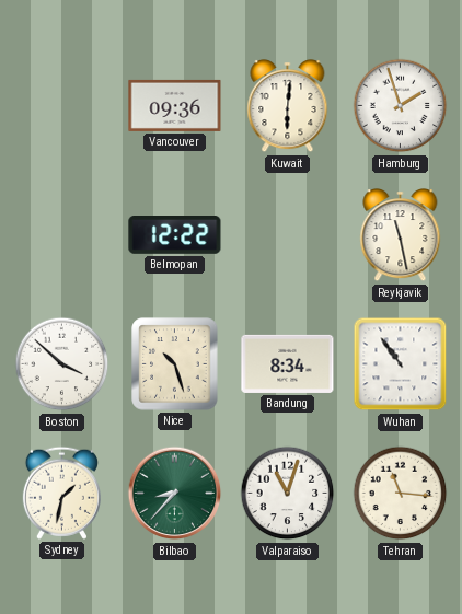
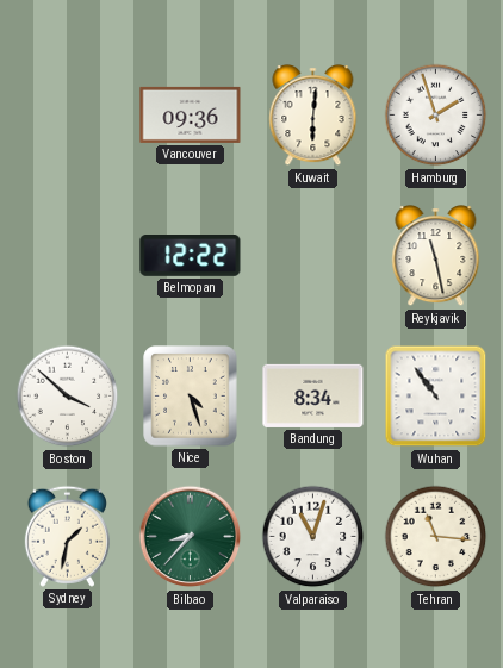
Nice: 10:27 -> 4:27 (191, 397)
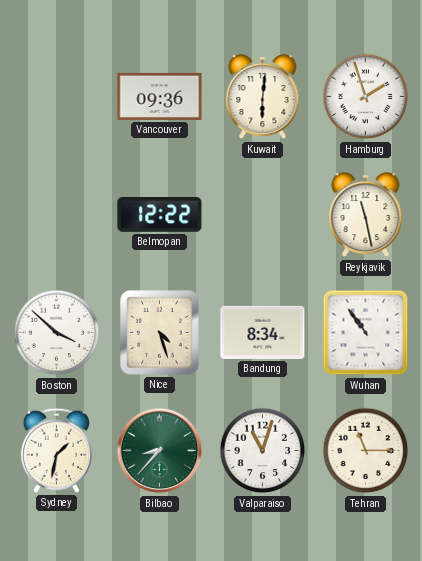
Tehran: 11:16 -> 11:15 (366, 451)
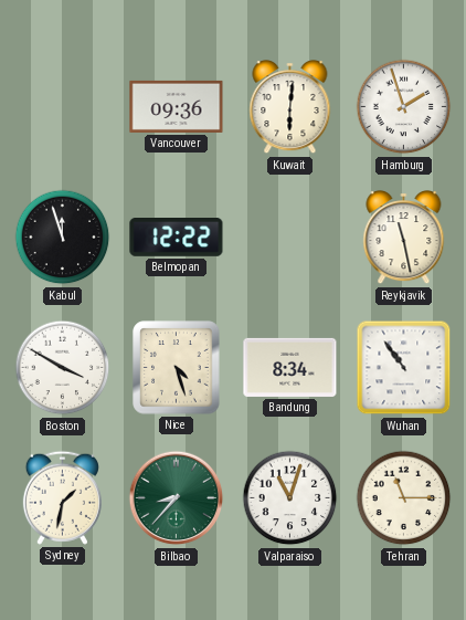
Kabul: none -> 11:57 (63, 238)
Boston: 3:52 -> 3:50 (63, 368)
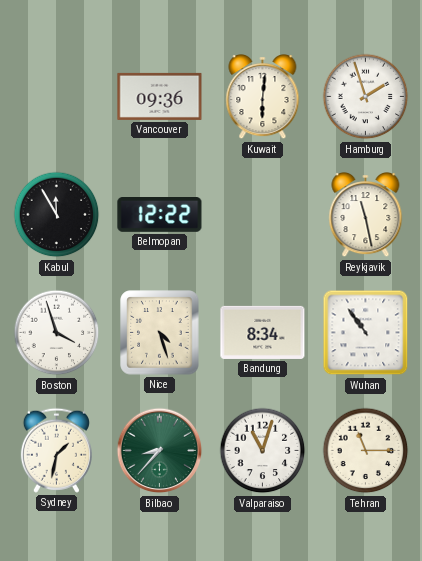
Kabul: 11:57 -> 11:55 (57, 215)
Boston: 3:50 -> 3:57 (57, 333)
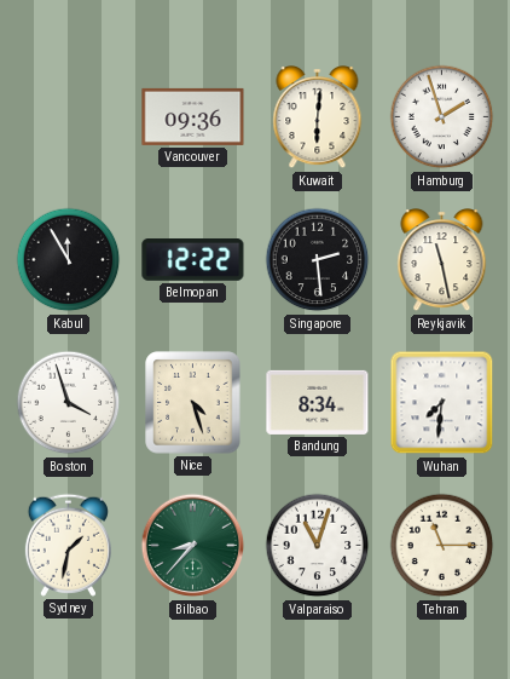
Singapore: none -> 2:29 (318, 260)
Wuhan: 10:54 -> 7:31 (442, 403)
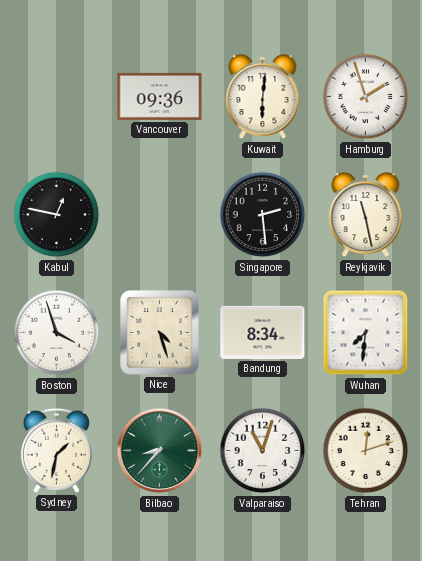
Kabul: 11:55 -> 12:47 (57, 215)
Belmopan: 12:22 -> none (193, 260)
Tehran: 11:15 -> 12:12 (366, 451)
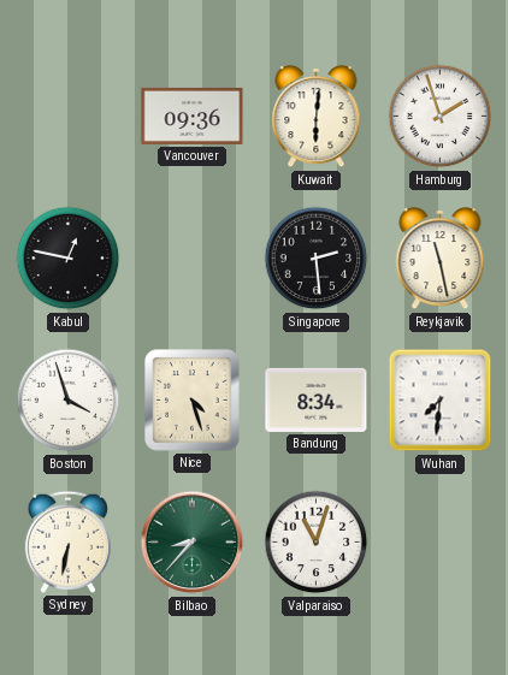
Sydney: 1:32 -> 6:32 (67, 541)
Tehran: 12:12 -> none (366, 451)
